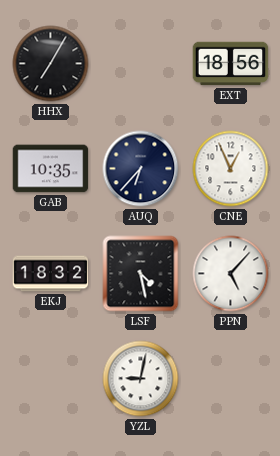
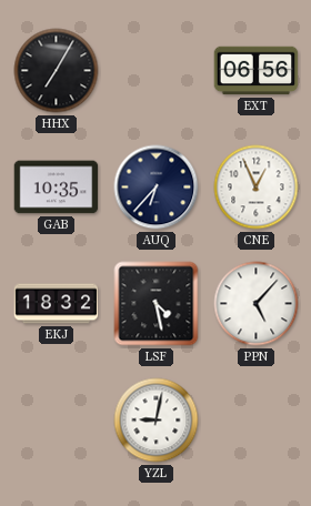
EXT: 18:56 -> 06:56 (257, 71)
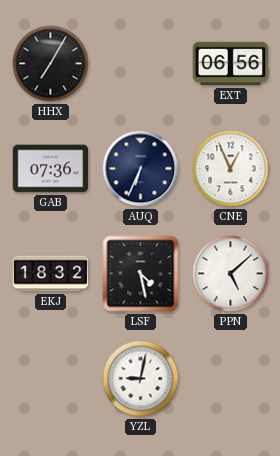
GAB: 10:35 -> 07:36 (51, 169)
AUQ: 6:37 -> 6:34 (141, 169)
PPN: 5:07 -> 5:08 (231, 274)
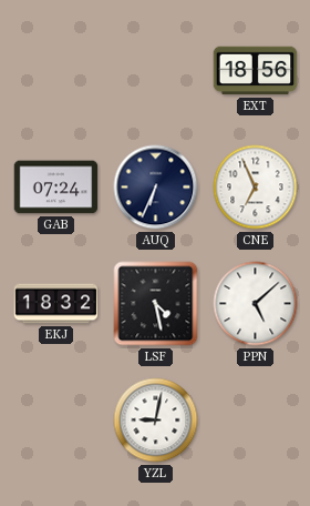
HHX: 7:05 -> none (51, 64)
EXT: 06:56 -> 18:56 (256, 71)
GAB: 07:36 -> 07:24 (56, 188)
CNE: 12:56 -> 6:56 (256, 188)
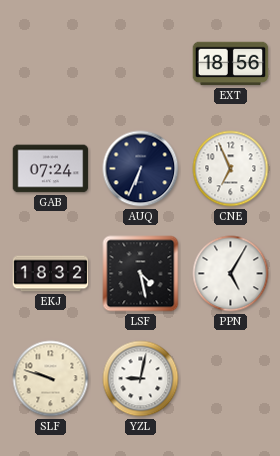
PPN: 5:08 -> 5:05 (231, 274)
SLF: none -> 9:48 (51, 379)
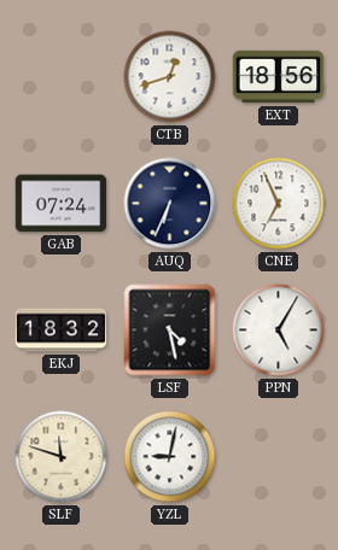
CTB: none -> 12:42 (170, 77)
SLF: 9:48 -> 11:48 (62, 457)
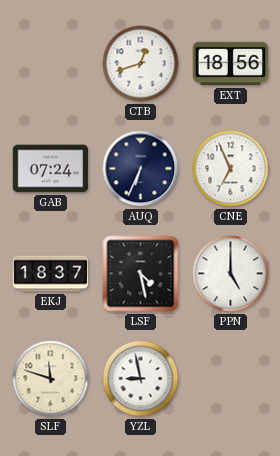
EKJ: 18:32 -> 18:37 (51, 274)
PPN: 5:05 -> 5:00 (231, 274)
YZL: 9:02 -> 8:58 (141, 379)
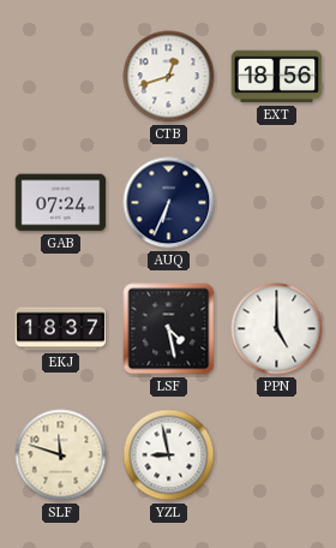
CNE: 6:56 -> none (231, 169)
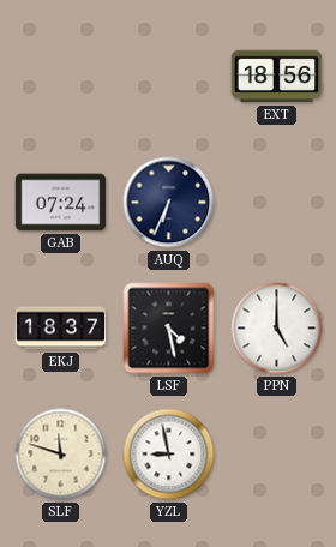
CTB: 12:42 -> none (169, 77)
